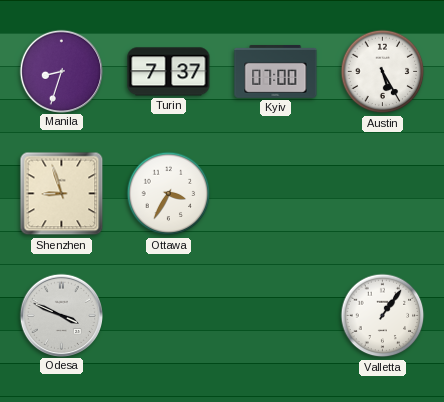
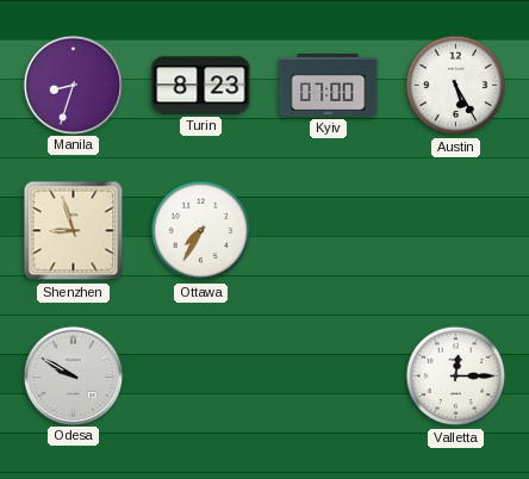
Turin: 7:37 -> 8:23 (201, 86)
Ottawa: 3:35 -> 7:35 (201, 231)
Odesa: 3:49 -> 9:50 (73, 375)
Valletta: 1:06 -> 12:15 (456, 377)
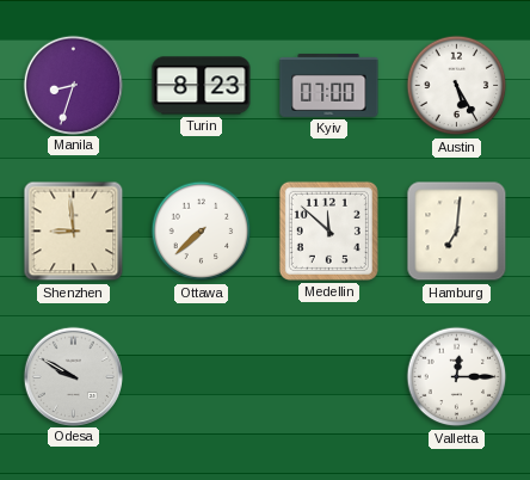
Shenzhen: 8:57 -> 8:59 (74, 232)
Ottawa: 7:35 -> 7:38 (202, 232)
Medellin: none -> 11:52 (328, 230)
Hamburg: none -> 7:01 (457, 232)
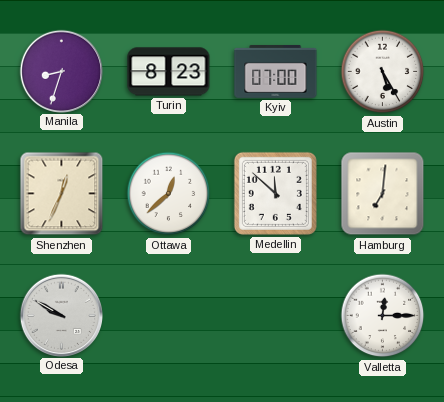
Shenzhen: 8:59 -> 12:34 (62, 194)
Ottawa: 7:38 -> 12:38 (169, 194)
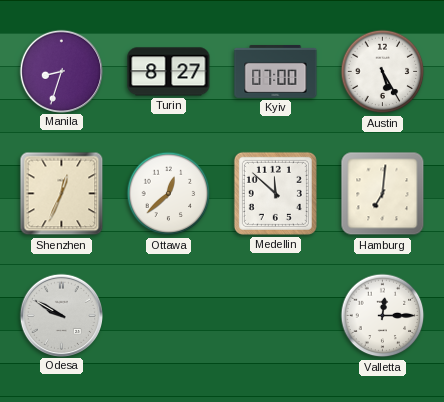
Turin: 8:23 -> 8:27 (169, 72)
